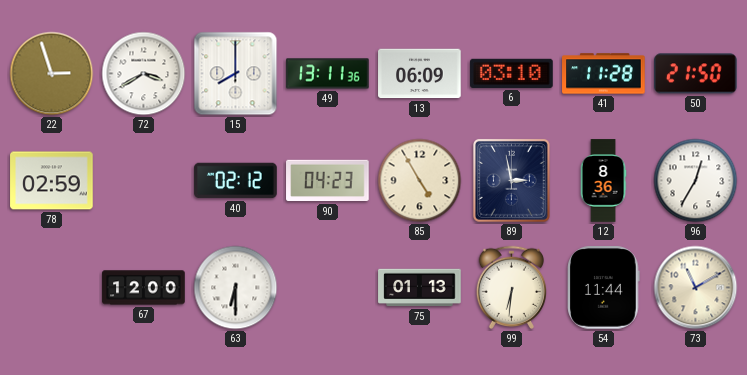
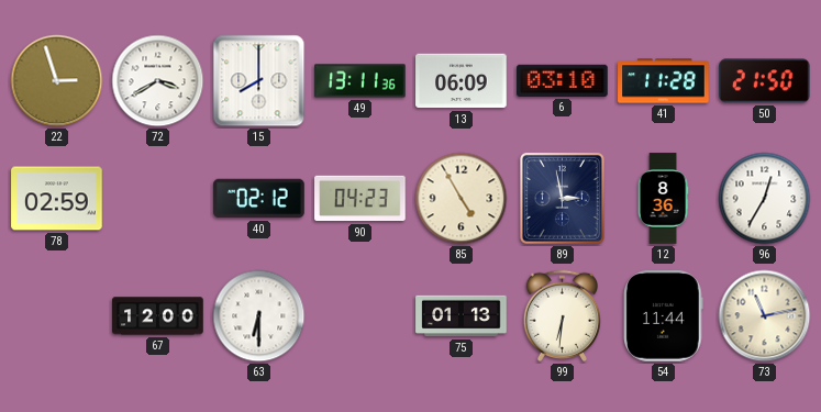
73: 11:10 -> 11:13 (765, 316)
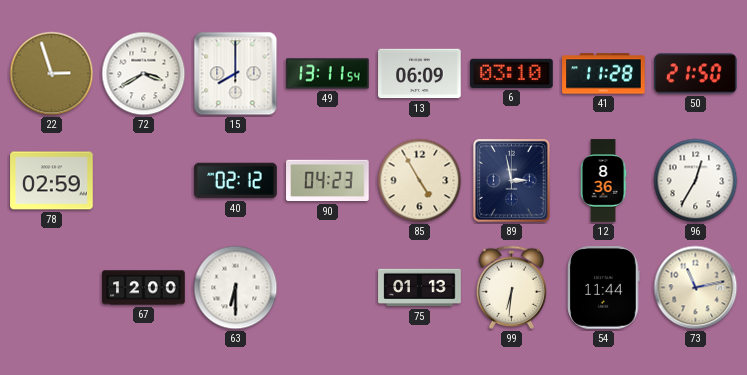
49: 13:11:36 -> 13:11:54 (328, 74)
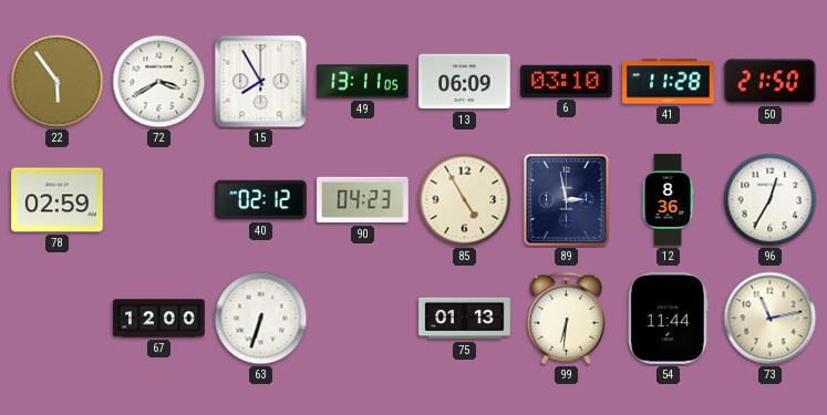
22: 2:57 -> 5:54 (58, 82)
15: 8:00 -> 7:55 (261, 82)
49: 13:11:54 -> 13:11:05 (363, 82)
63: 6:30 -> 6:33 (261, 319)
